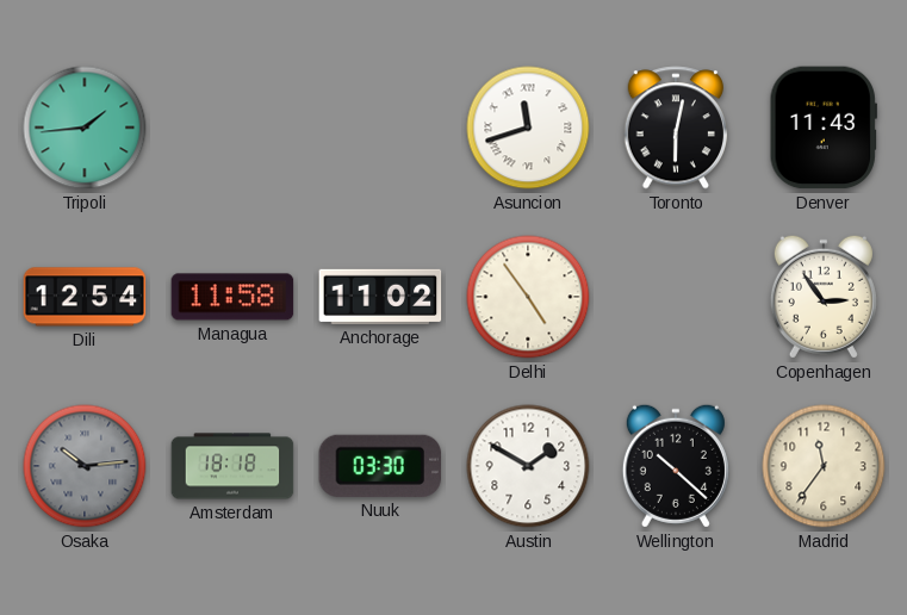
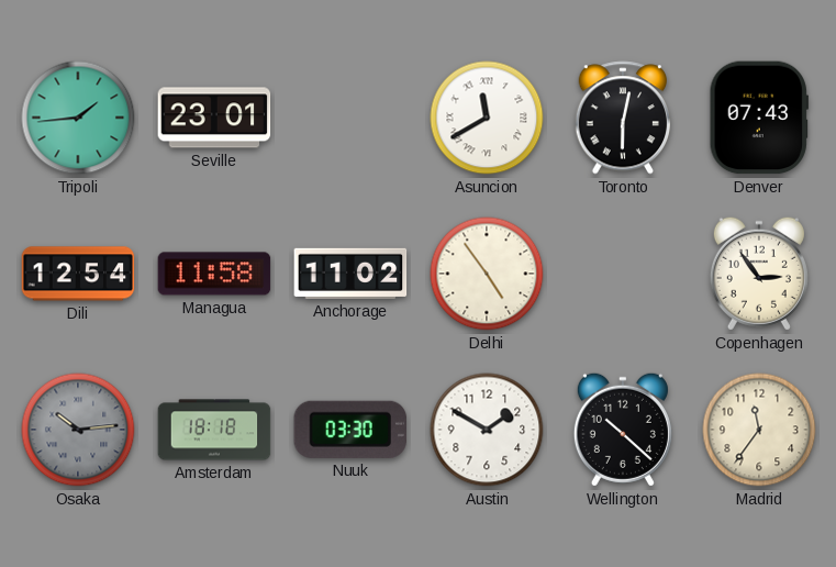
Seville: none -> 23:01 (214, 118)
Asuncion: 11:42 -> 11:40 (487, 118)
Denver: 11:43 -> 07:43 (759, 118)
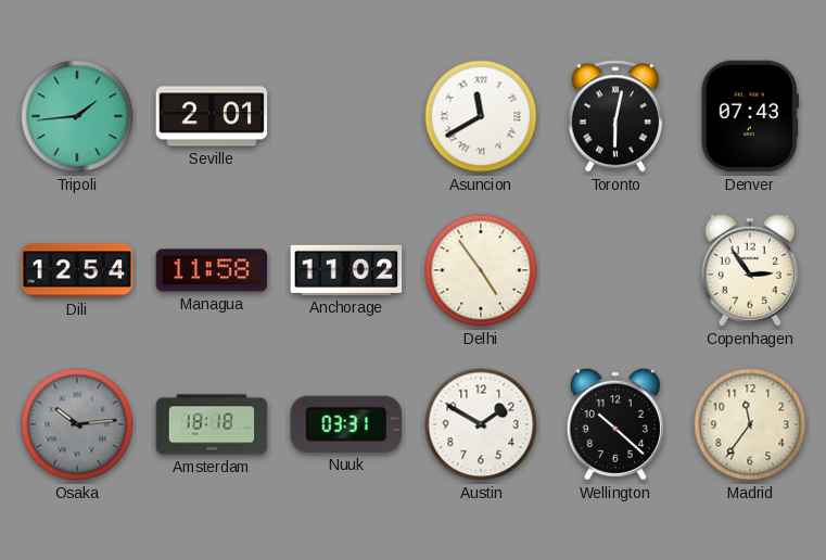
Seville: 23:01 -> 2:01 (212, 116)
Nuuk: 03:30 -> 03:31 (346, 424)
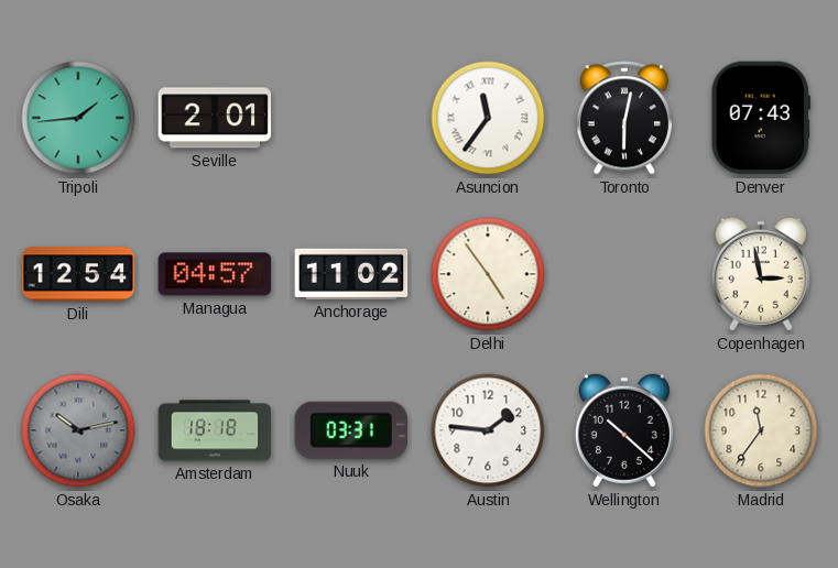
Asuncion: 11:40 -> 11:36 (488, 118)
Managua: 11:58 -> 04:57 (215, 274)
Copenhagen: 2:54 -> 2:58 (761, 274)
Osaka: 10:14 -> 10:13 (78, 430)
Austin: 1:50 -> 1:46 (488, 430)
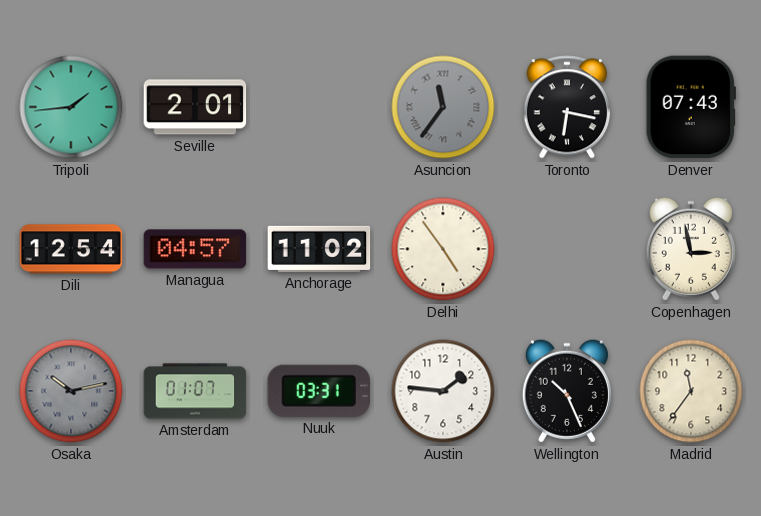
Asuncion dial: white -> grey (443, 107)
Toronto: 6:02 -> 6:17 (567, 107)
Amsterdam: 18:18 -> 01:07 (195, 391)
Wellington: 10:22 -> 10:26 (567, 391)
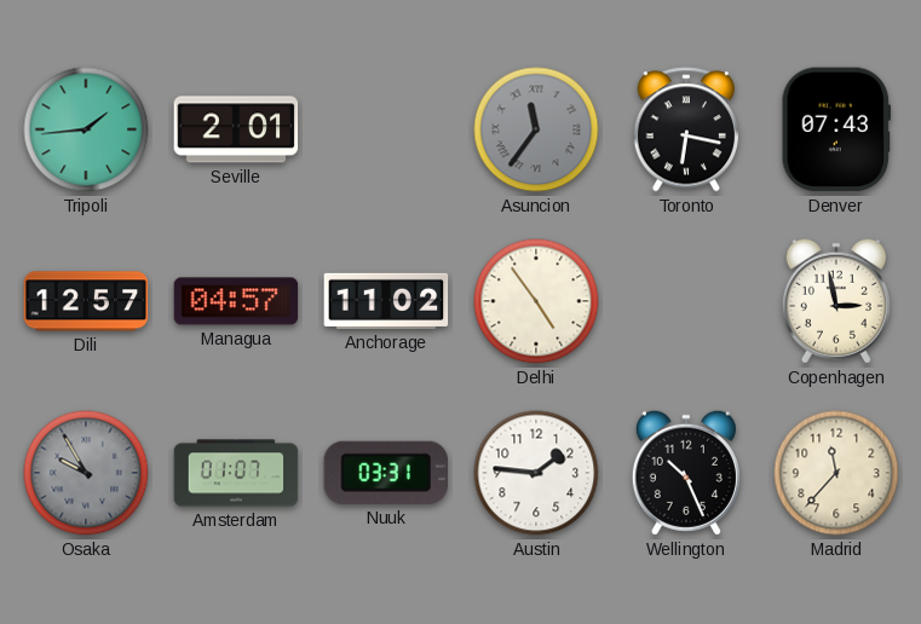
Dili: 12:54 -> 12:57 (86, 301)
Osaka: 10:13 -> 9:55 (86, 473)
Madrid: 11:36 -> 11:37 (836, 473)
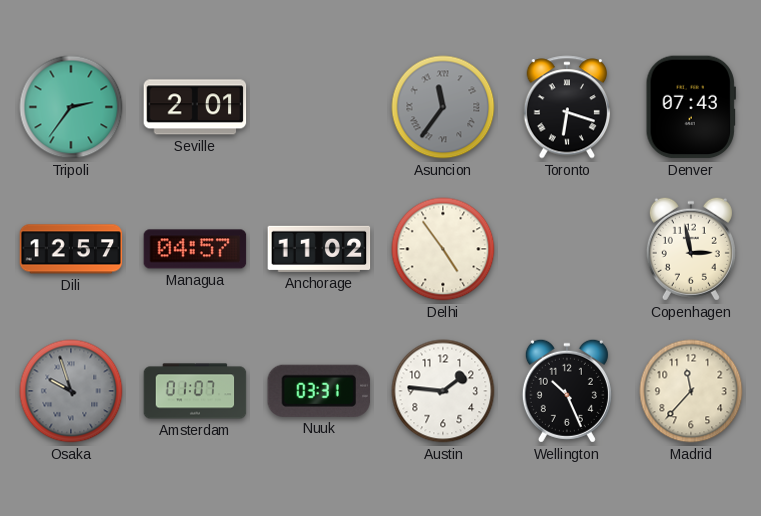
Tripoli: 1:44 -> 2:36 (71, 107)
Toronto: 6:17 -> 6:18 (567, 107)
Osaka: 9:55 -> 9:57 (71, 391)
